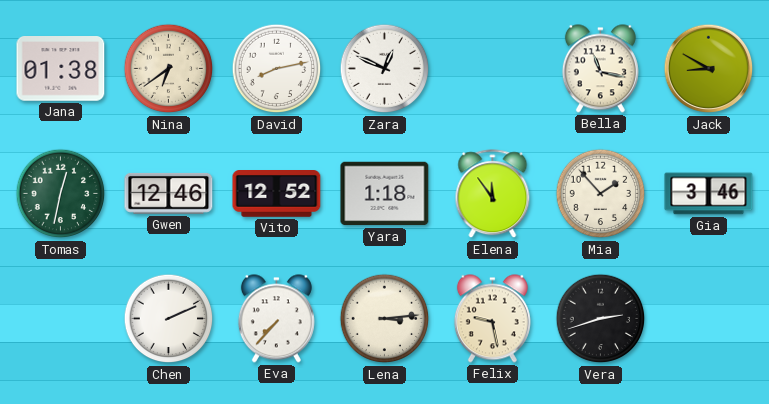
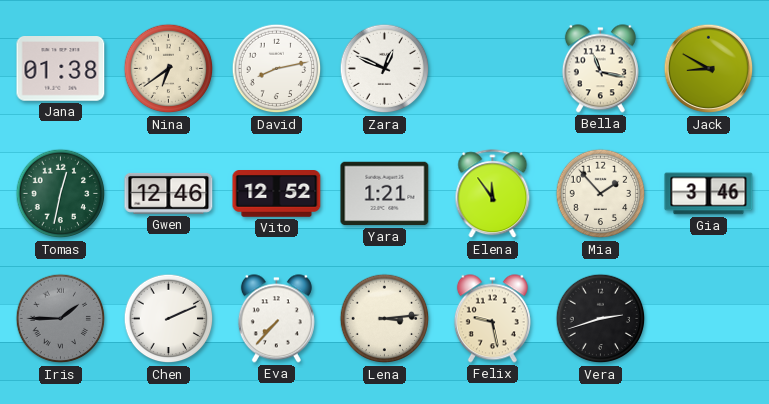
Yara: 1:18 -> 1:21 (385, 194)
Iris: none -> 1:45 (61, 319)
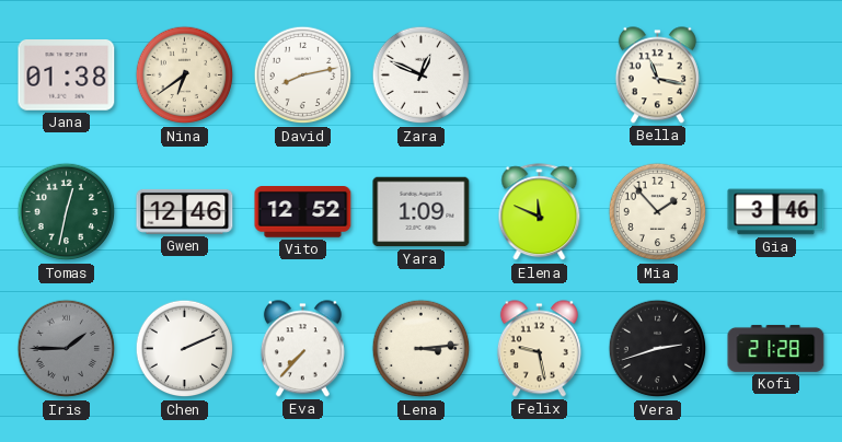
Jack: 8:50 -> none (709, 69)
Yara: 1:21 -> 1:09 (422, 212)
Elena: 11:54 -> 11:49 (540, 212)
Kofi: none -> 21:28 (776, 348)
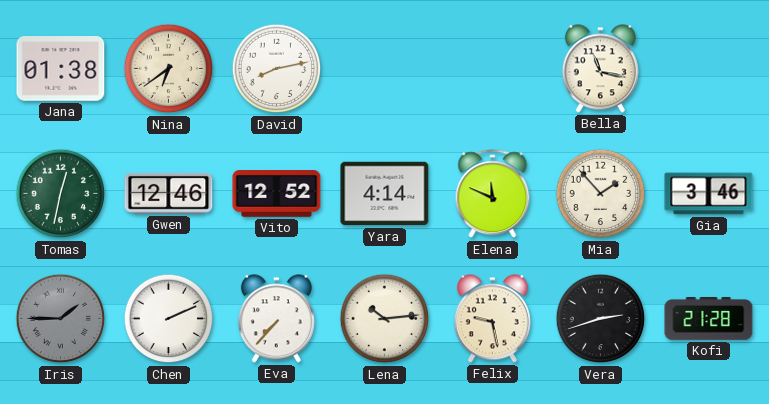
Zara: 12:49 -> none (422, 75)
Yara: 1:09 -> 4:14 (385, 194)
Lena: 3:14 -> 10:14 (385, 319)
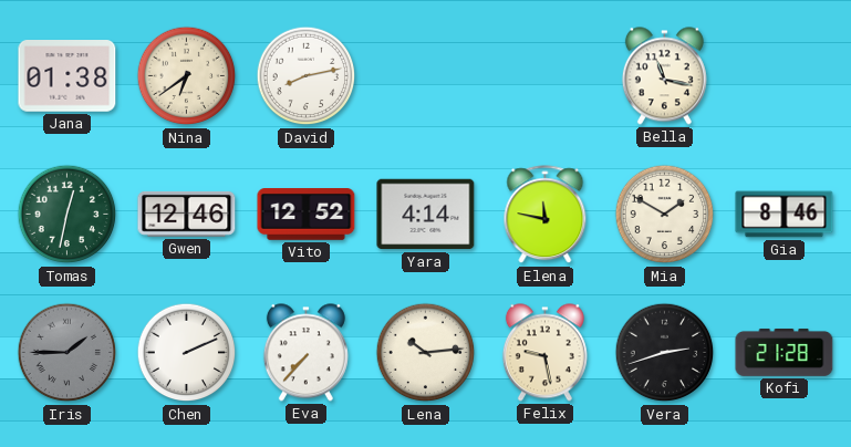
Elena: 11:49 -> 11:47 (546, 215)
Mia: 1:53 -> 1:50 (665, 215)
Gia: 3:46 -> 8:46 (785, 215)
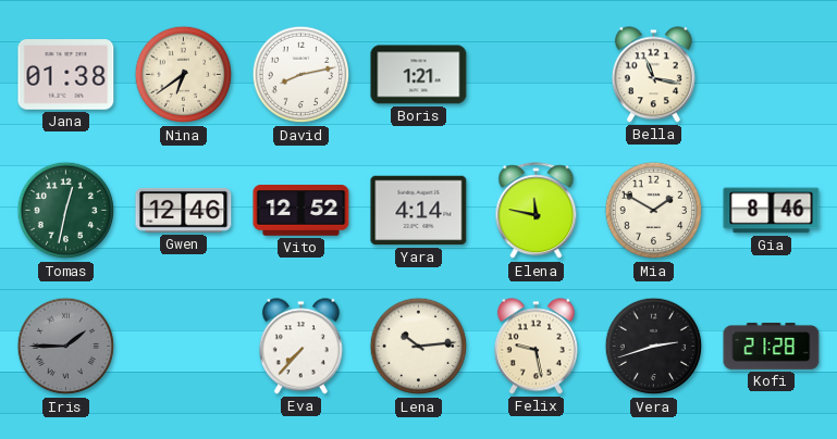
Boris: none -> 1:21 (419, 75)
Chen: 2:11 -> none (187, 353)
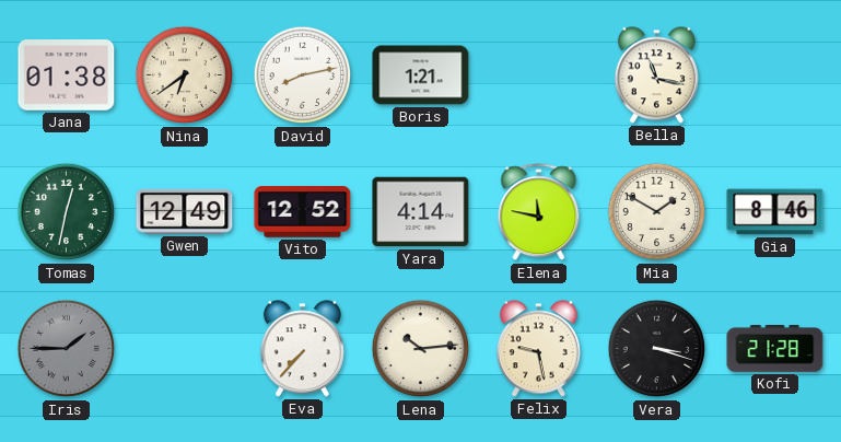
Gwen: 12:46 -> 12:49 (185, 211)
Vera: 2:42 -> 3:18 (657, 349)
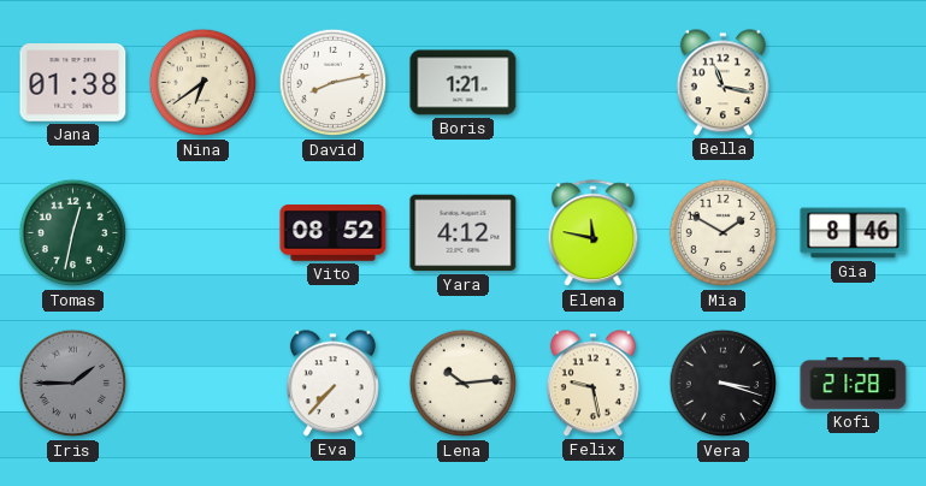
Gwen: 12:49 -> none (185, 211)
Vito: 12:52 -> 08:52 (334, 233)
Yara: 4:14 -> 4:12 (464, 233)
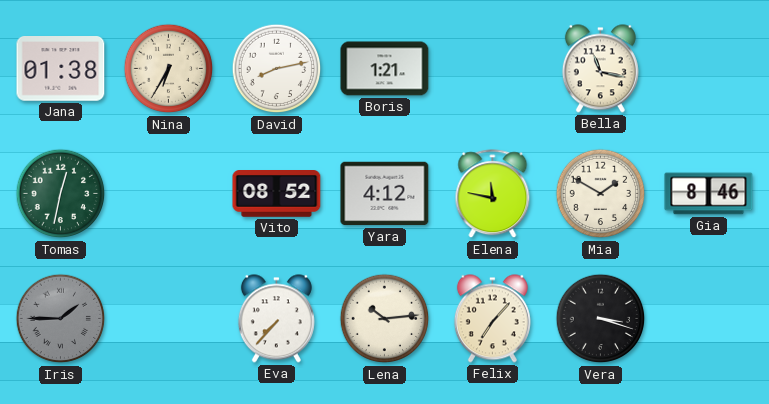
Nina: 6:39 -> 6:35 (169, 69)
Felix: 9:28 -> 7:07 (492, 319)
Kofi: 21:28 -> none (854, 383)
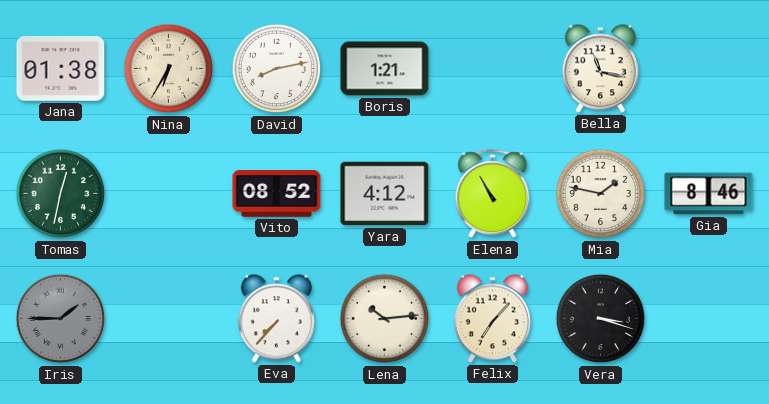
Elena: 11:47 -> 10:55 (493, 194)
Mia: 1:50 -> 1:47 (601, 194)
